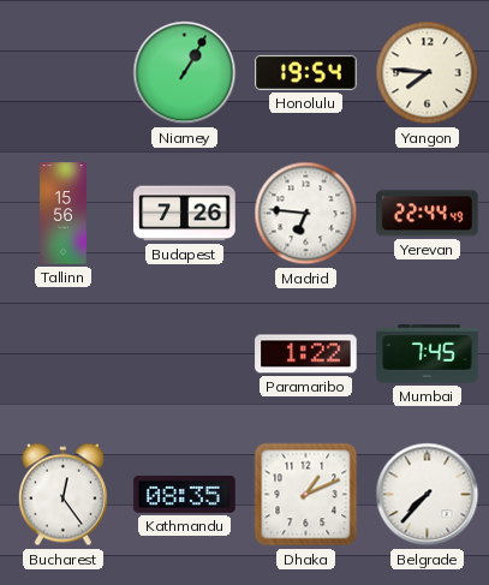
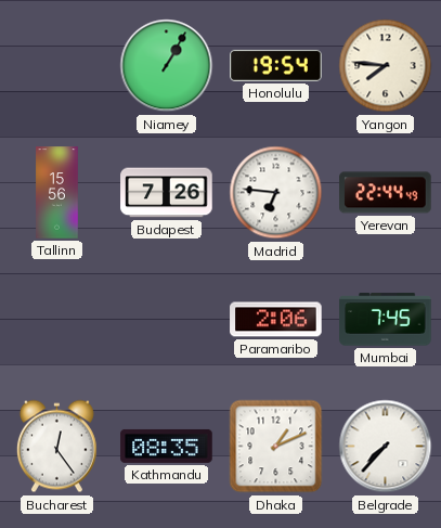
Paramaribo: 1:22 -> 2:06 (276, 320)
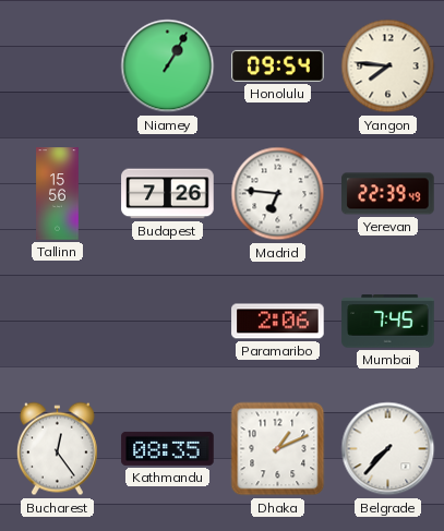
Honolulu: 19:54 -> 09:54 (278, 65)
Yerevan: 22:44 -> 22:39 (388, 194)
